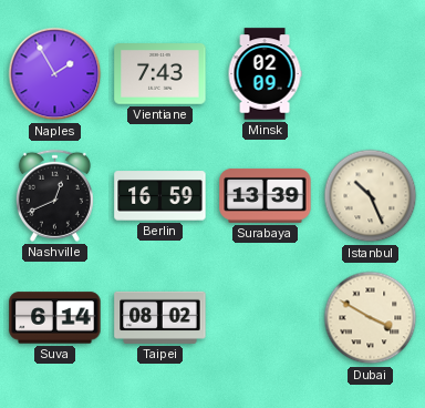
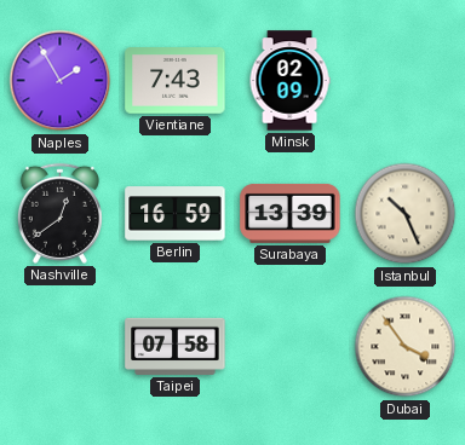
Nashville: 12:41 -> 12:39 (59, 213)
Suva: 6:14 -> none (55, 318)
Taipei: 08:02 -> 07:58 (176, 346)
Dubai: 3:50 -> 3:54 (406, 347)
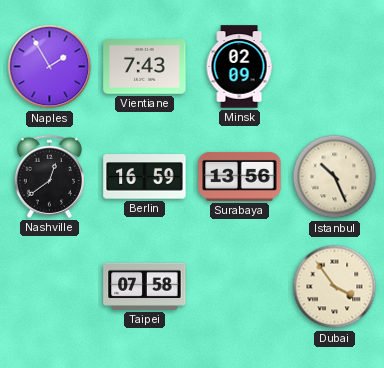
Surabaya: 13:39 -> 13:56 (240, 176)
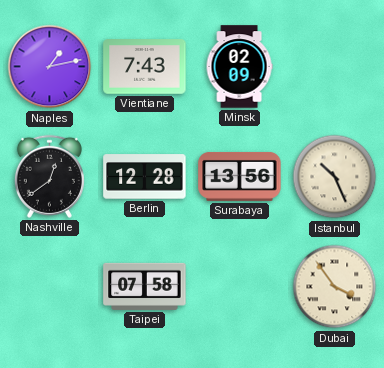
Naples: 1:55 -> 1:13 (50, 67)
Berlin: 16:59 -> 12:28 (145, 177)
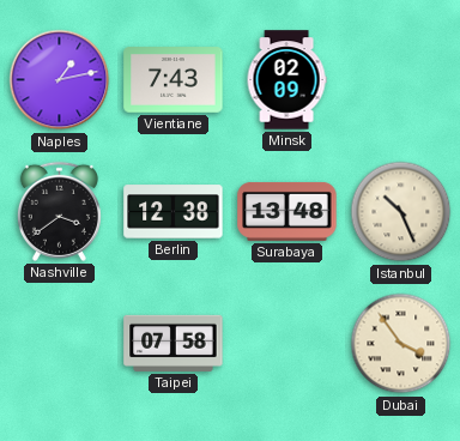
Nashville: 12:39 -> 3:39 (59, 211)
Berlin: 12:28 -> 12:38 (174, 212)
Surabaya: 13:56 -> 13:48 (287, 211)
